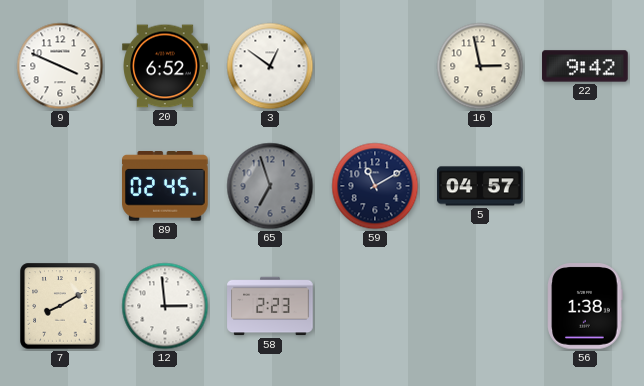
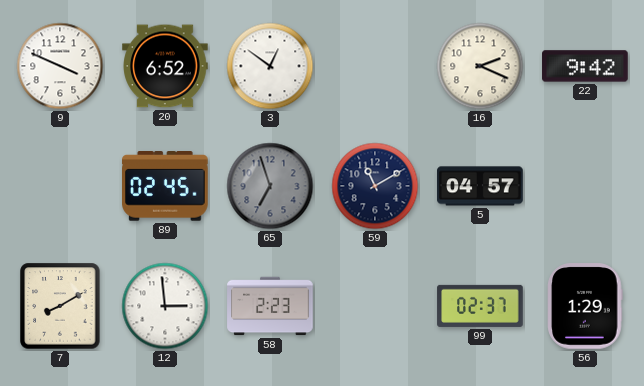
16: 2:58 -> 2:19 (480, 66)
99: none -> 02:37 (480, 306)
56: 1:38 -> 1:29 (585, 306)
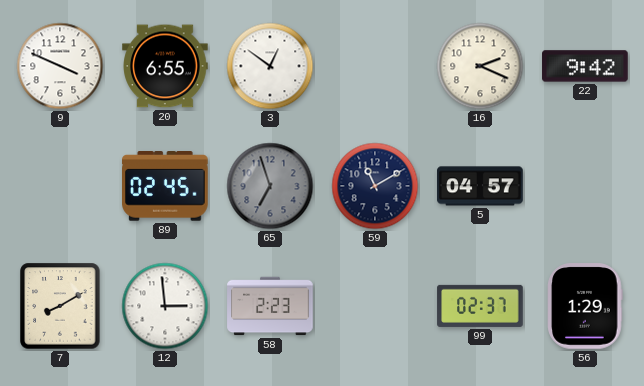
20: 6:52 -> 6:55 (165, 66)
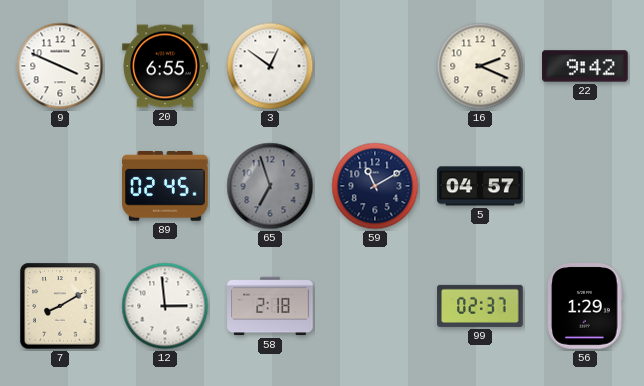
58: 2:23 -> 2:18 (270, 306)
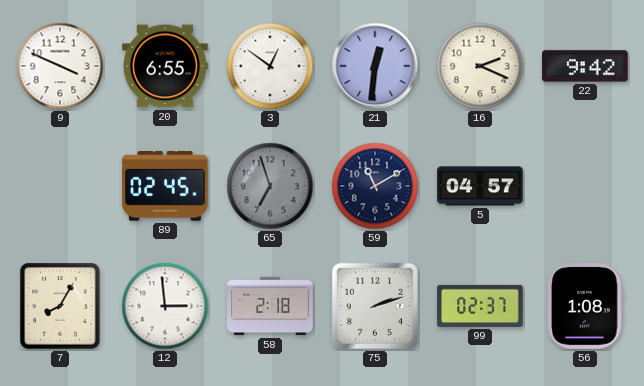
21: none -> 12:31 (375, 66)
7: 8:10 -> 8:05 (60, 306)
75: none -> 2:12 (375, 306)
56: 1:29 -> 1:08 (585, 306)
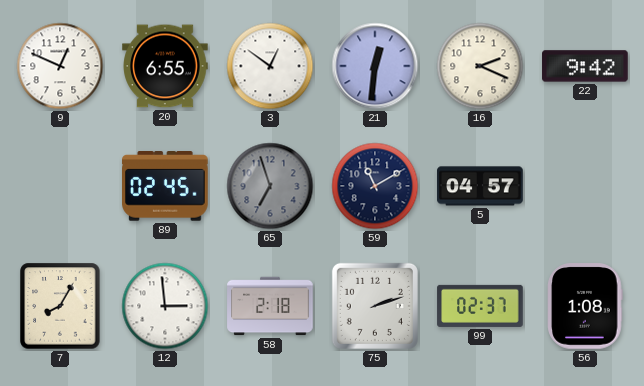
9: 3:49 -> 12:49 (60, 66)
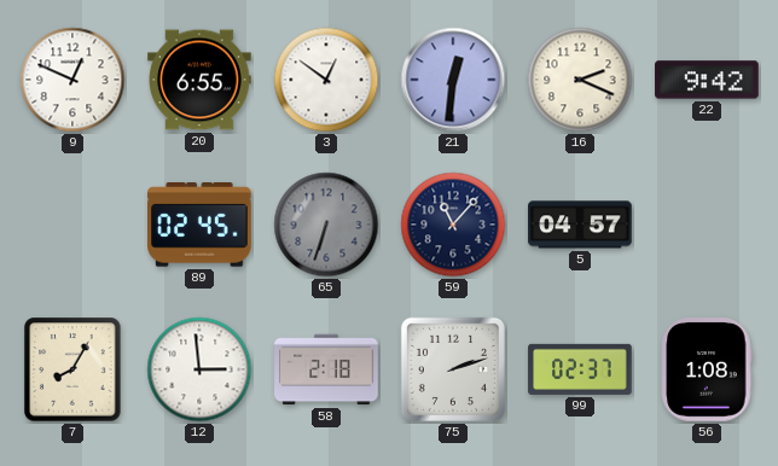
65: 6:57 -> 6:33 (326, 225)
59: 11:10 -> 11:07 (453, 225)
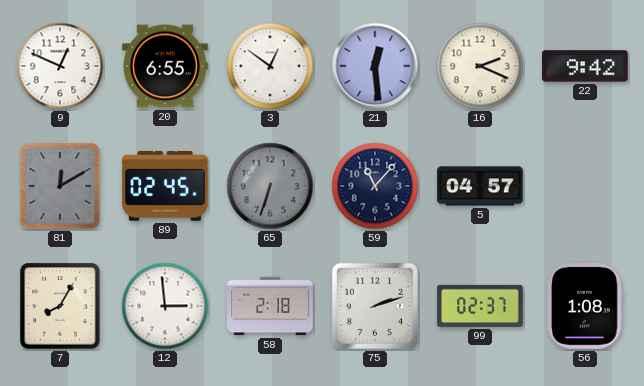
21: 12:31 -> 12:29 (375, 66)
81: none -> 12:10 (60, 186)
